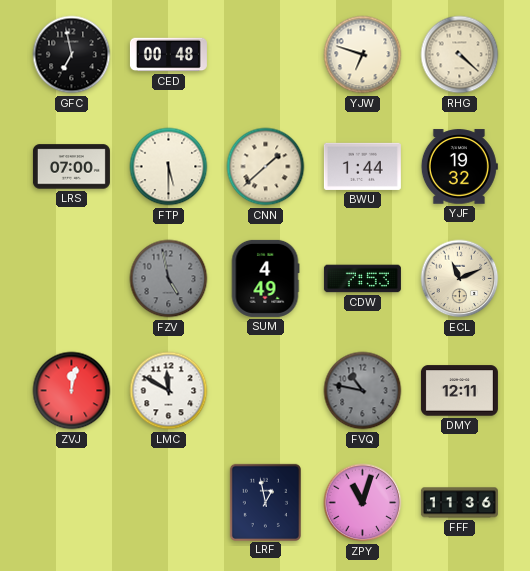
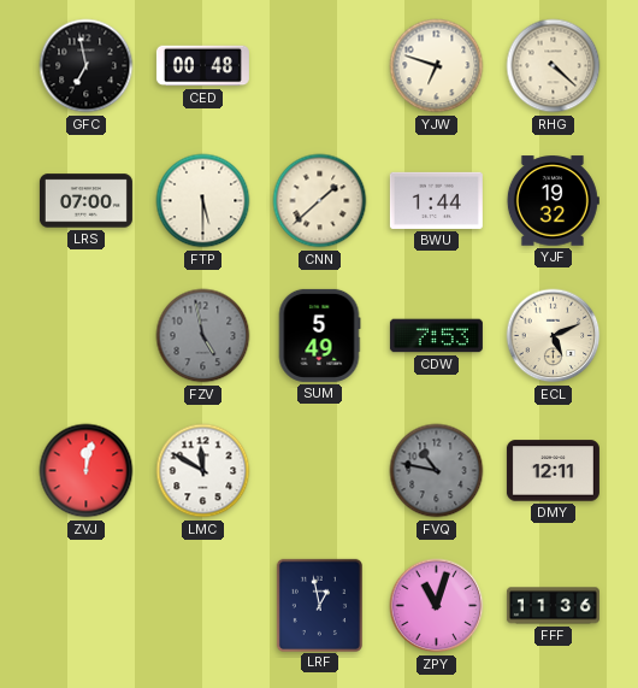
SUM: 4:49 -> 5:49 (319, 335)
ECL: 11:11 -> 5:11 (554, 336)
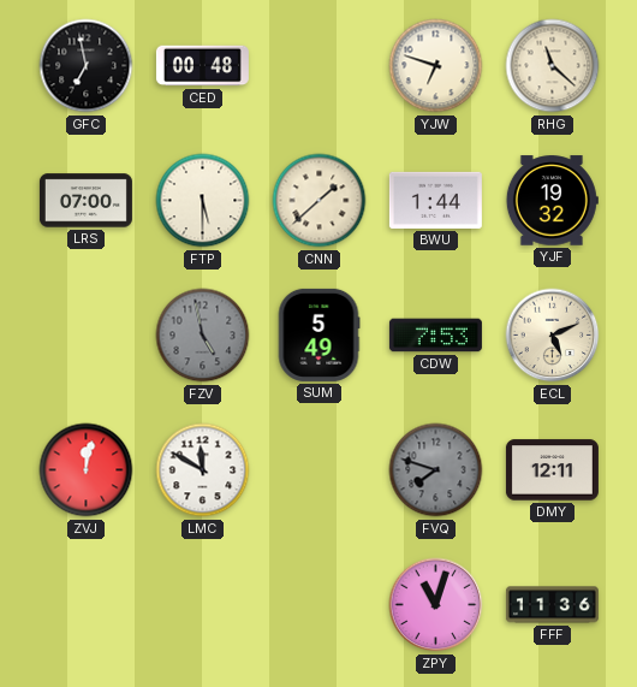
RHG: 4:22 -> 11:22 (553, 66)
FVQ: 10:47 -> 7:48 (436, 470)
LRF: 12:58 -> none (319, 605)
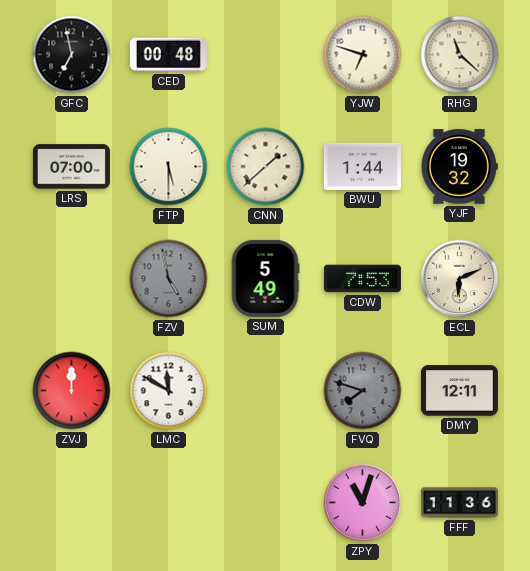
ECL: 5:11 -> 6:11 (460, 279)
ZVJ: 12:02 -> 12:00 (72, 391)
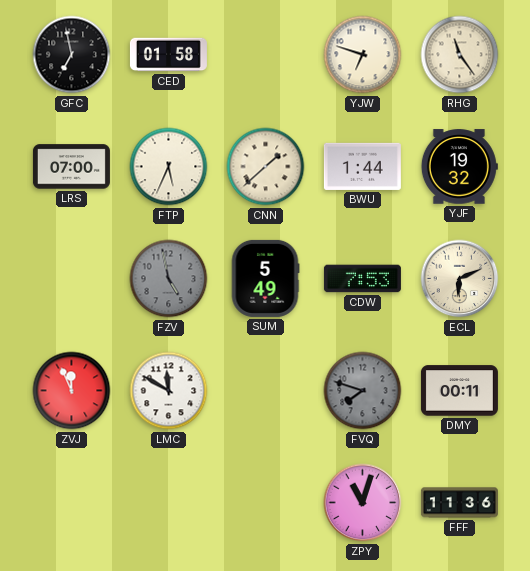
CED: 00:48 -> 01:58 (168, 55)
RHG: 11:22 -> 11:24 (460, 55)
FTP: 5:30 -> 5:34 (169, 167)
ZVJ: 12:00 -> 11:56 (72, 391)
DMY: 12:11 -> 00:11 (459, 391)
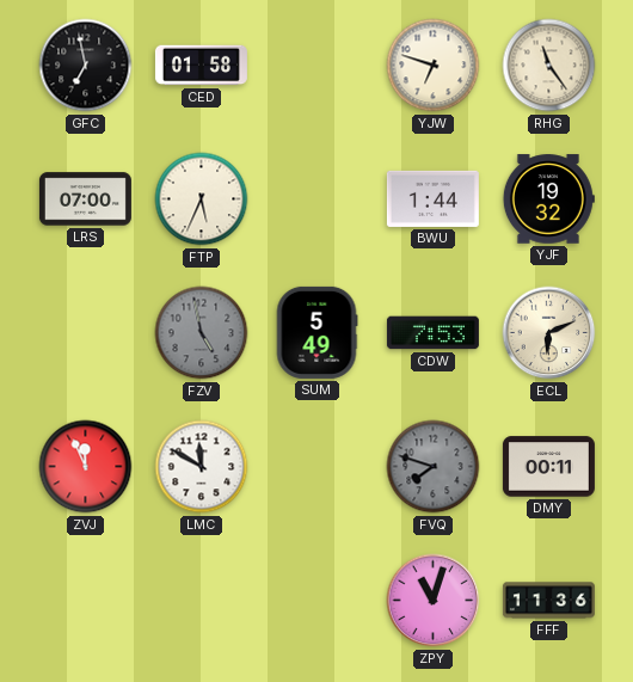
CNN: 1:38 -> none (266, 167)
